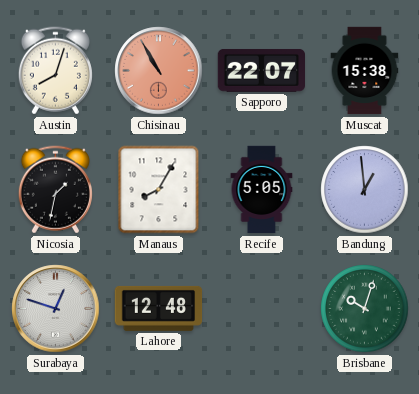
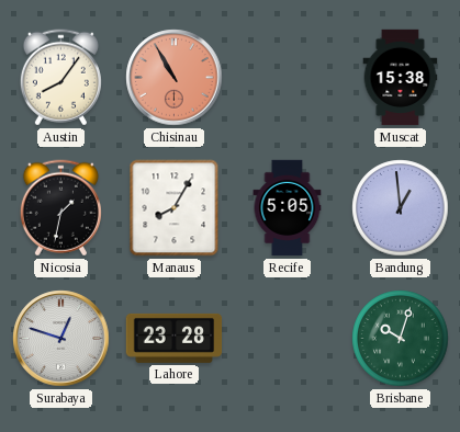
Austin: 8:03 -> 8:06 (60, 78)
Sapporo: 22:07 -> none (261, 70)
Lahore: 12:48 -> 23:28 (175, 338)
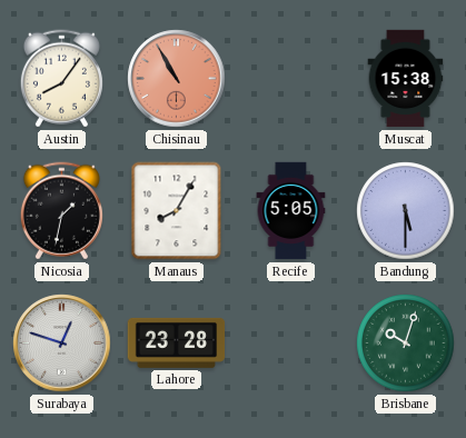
Bandung: 12:59 -> 5:30 (406, 211)
